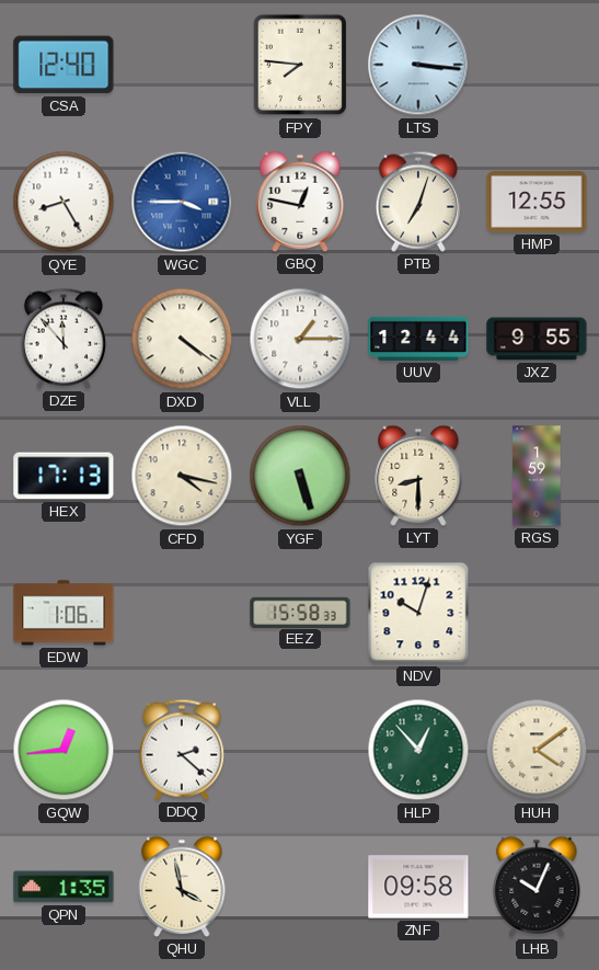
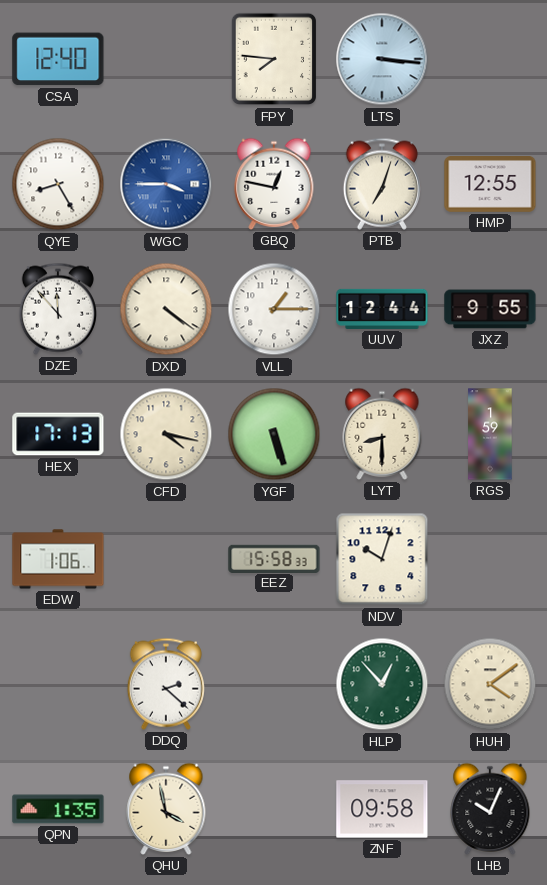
GQW: 12:44 -> none (64, 750)
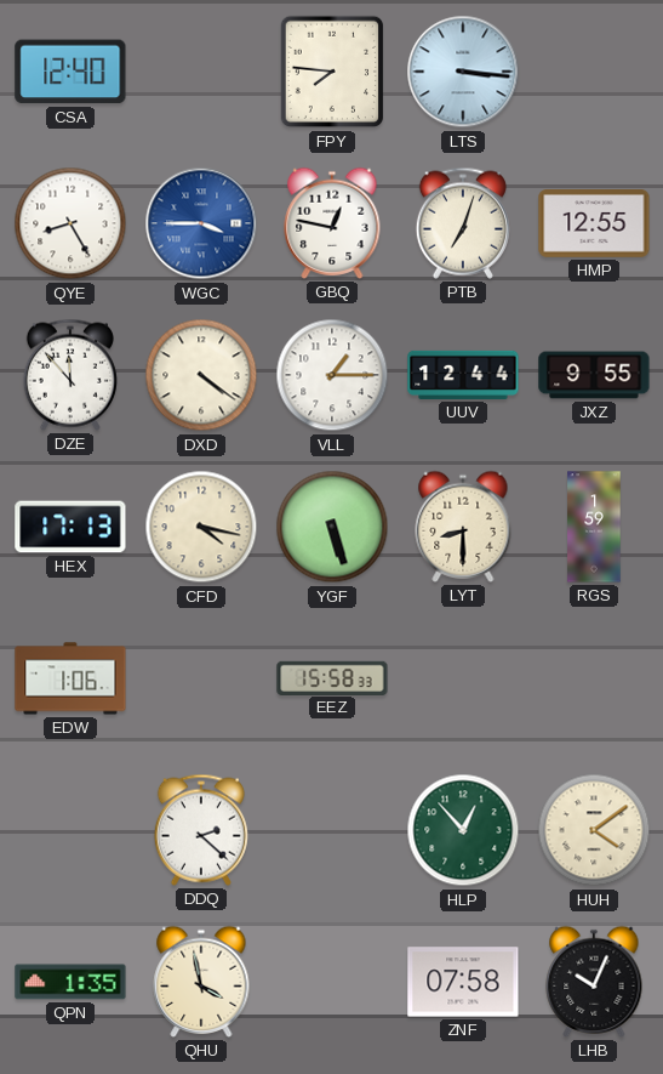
NDV: 10:03 -> none (382, 559)
ZNF: 09:58 -> 07:58 (463, 982)
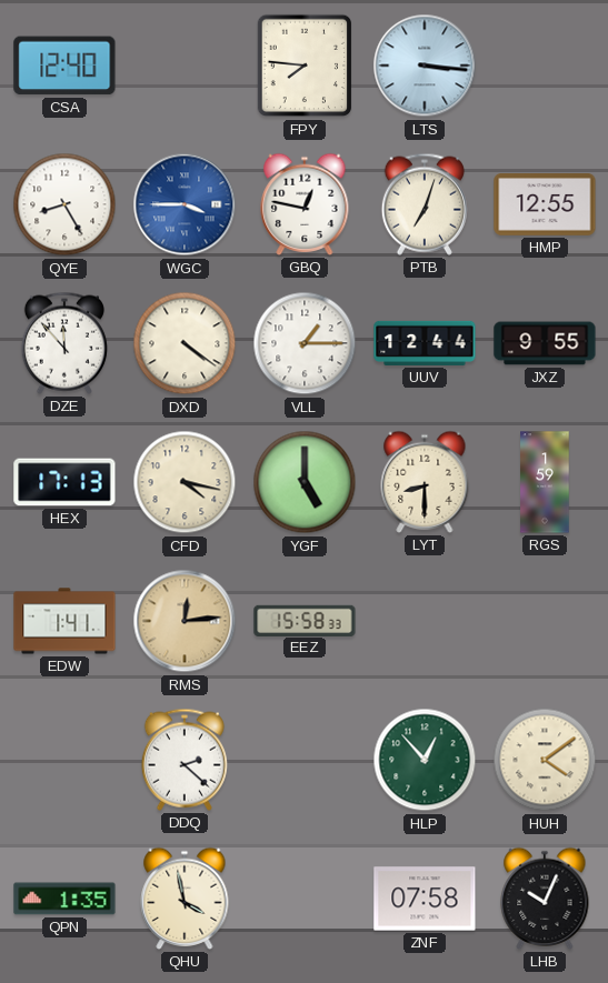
YGF: 5:27 -> 5:00 (305, 482)
EDW: 1:06 -> 1:41 (64, 621)
RMS: none -> 12:14 (185, 621)
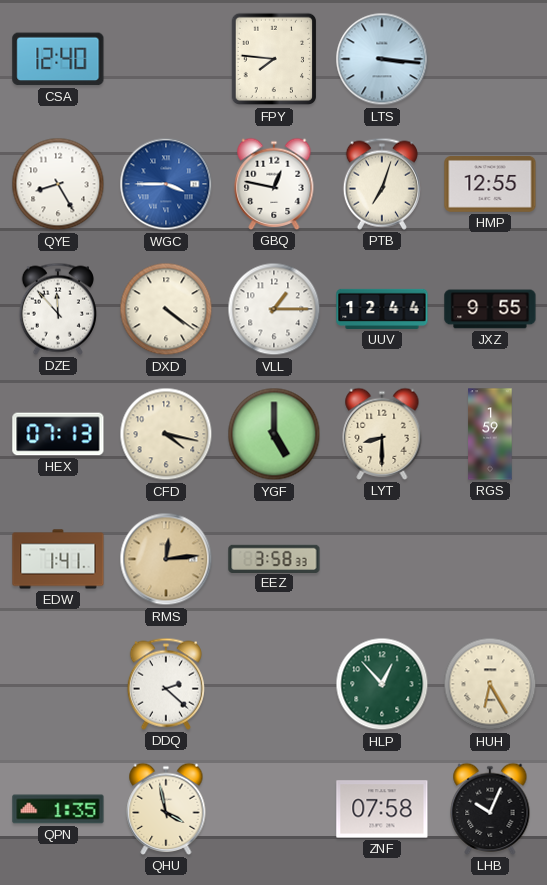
HEX: 17:13 -> 07:13 (58, 434)
EEZ: 15:58 -> 3:58 (274, 558)
HUH: 4:09 -> 6:25 (490, 684)
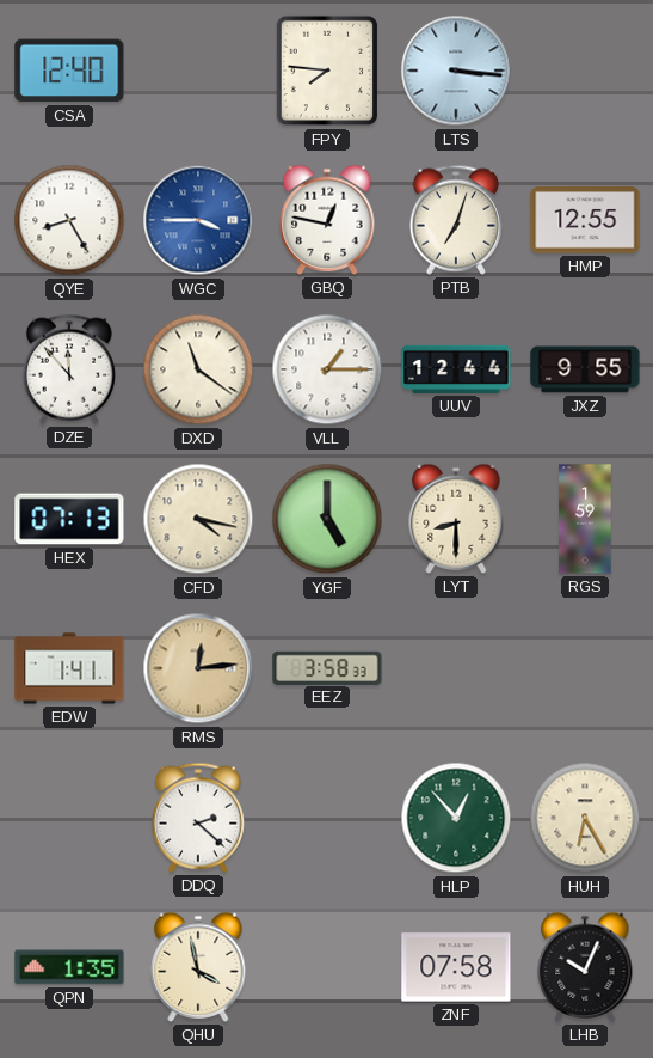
DXD: 4:21 -> 11:21 (198, 369)
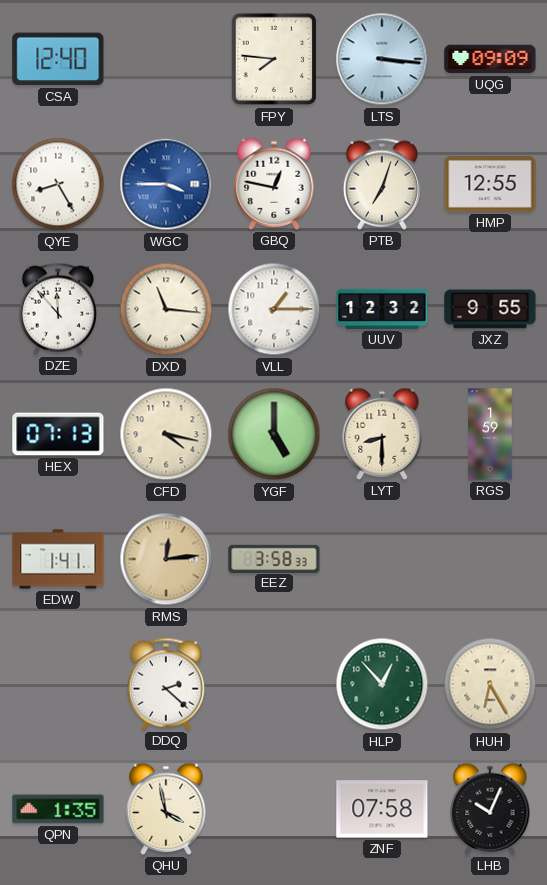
UQG: none -> 09:09 (490, 59)
DXD: 11:21 -> 11:16 (166, 309)
UUV: 12:44 -> 12:32 (382, 309)
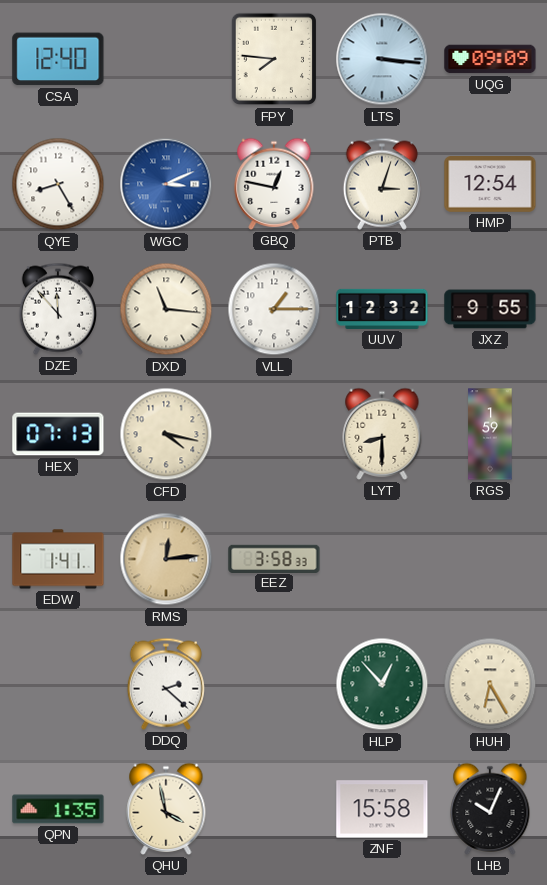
WGC: 3:45 -> 3:11 (166, 184)
PTB: 7:03 -> 3:03 (382, 184)
HMP: 12:55 -> 12:54 (490, 185)
YGF: 5:00 -> none (274, 434)
ZNF: 07:58 -> 15:58 (382, 809)
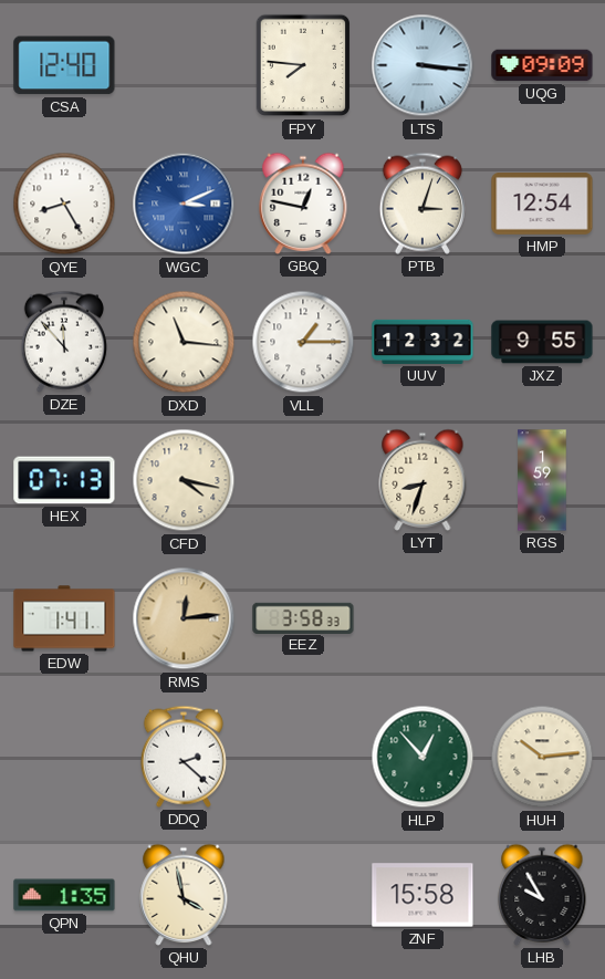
LYT: 8:30 -> 8:33 (423, 480)
HUH: 6:25 -> 10:14 (542, 757)
LHB: 10:04 -> 9:55 (542, 895)
